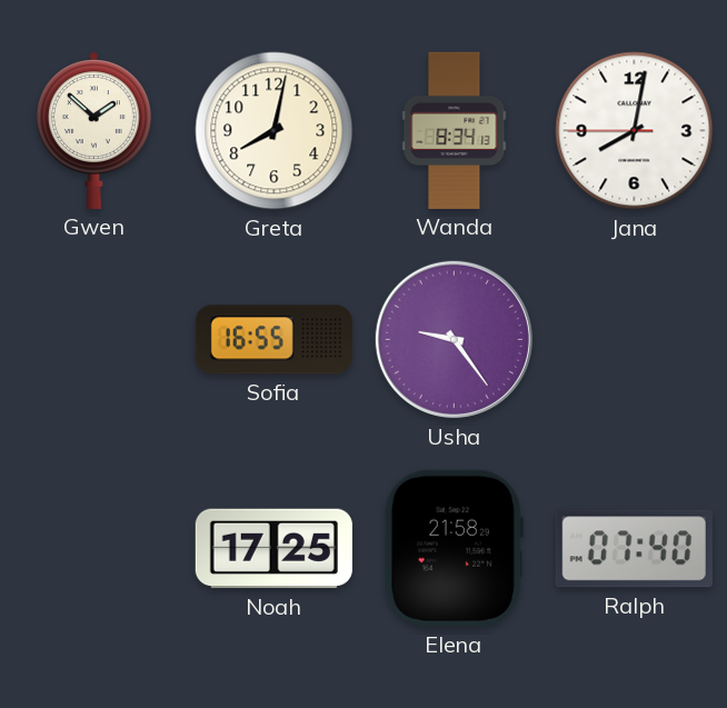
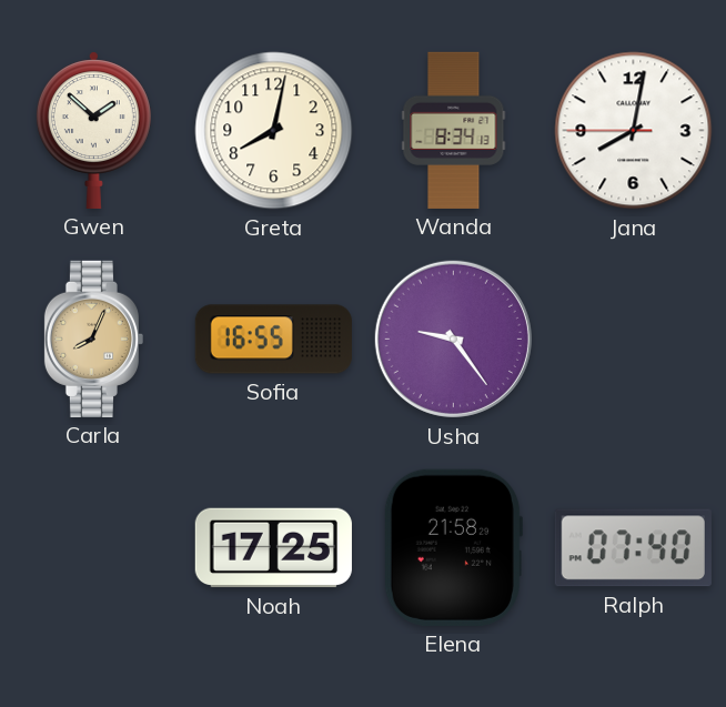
Carla: none -> 8:04 (93, 339)
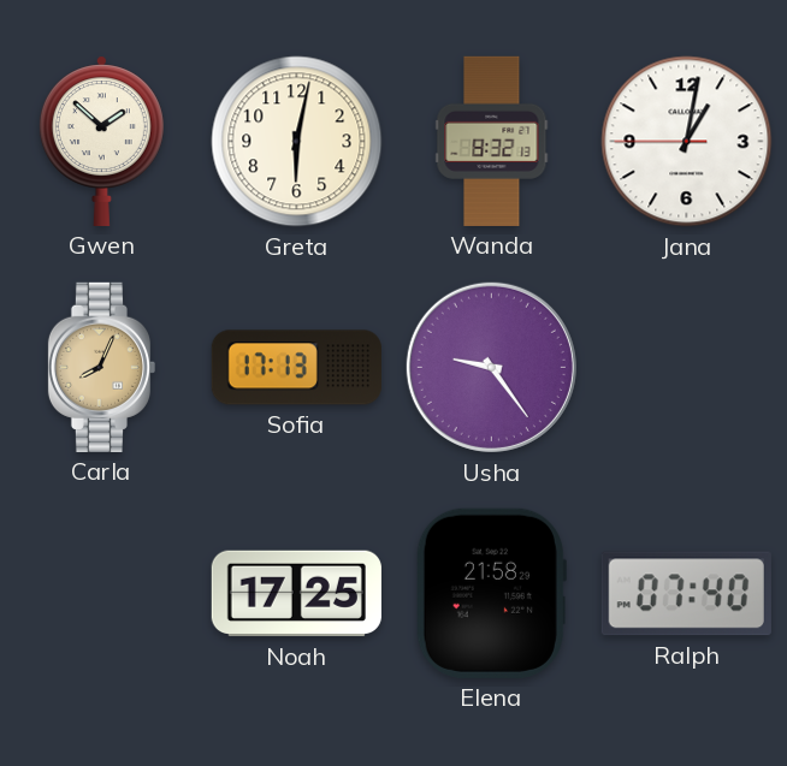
Greta: 8:02 -> 6:02 (297, 142)
Wanda: 8:34 -> 8:32 (492, 141)
Jana: 8:01 -> 1:01 (687, 142)
Sofia: 16:55 -> 17:13 (296, 368)
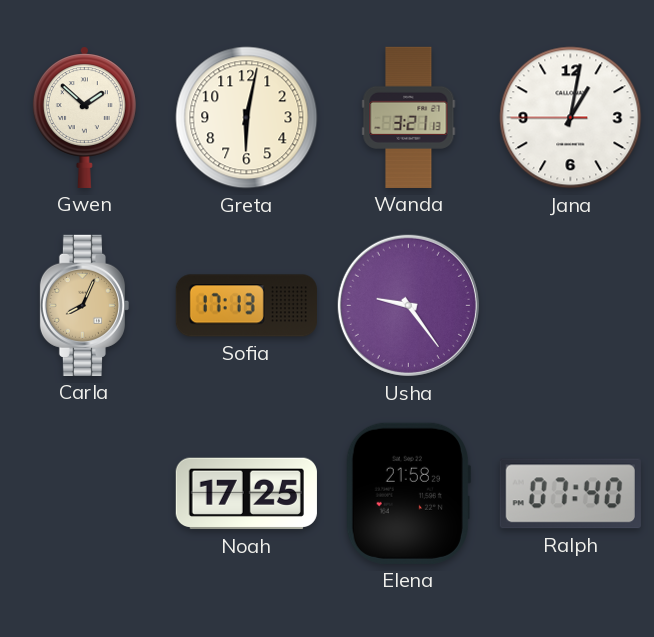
Wanda: 8:32 -> 3:21 (409, 117)
